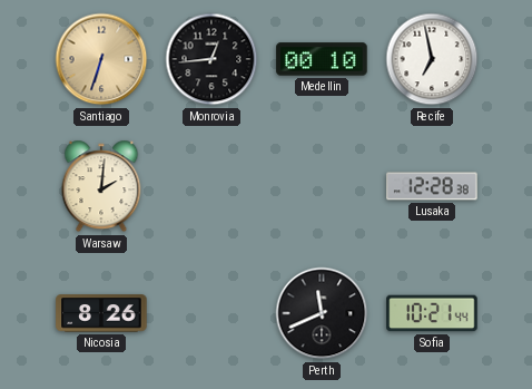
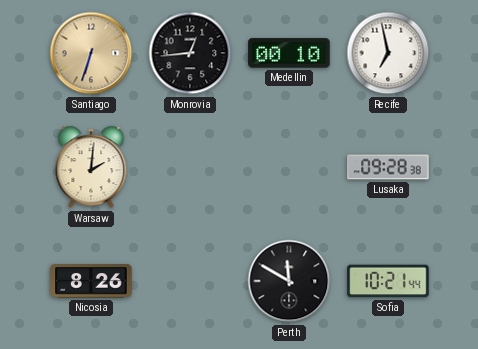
Lusaka: 12:28 -> 09:28 (388, 167)
Perth: 11:41 -> 11:50 (289, 281)
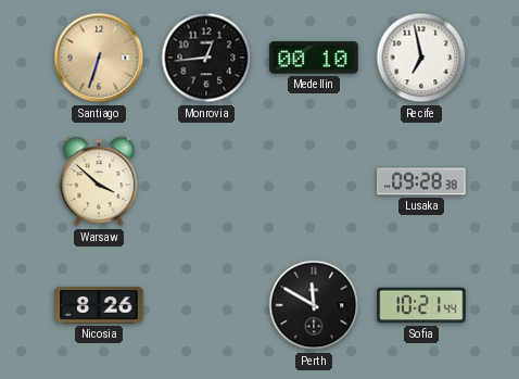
Warsaw: 2:01 -> 3:52 (99, 181)
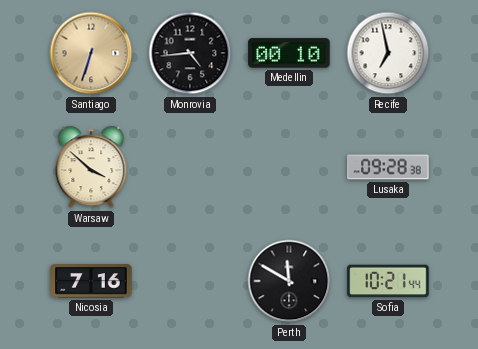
Monrovia: 12:44 -> 4:44 (190, 53)
Nicosia: 8:26 -> 7:16 (91, 281)
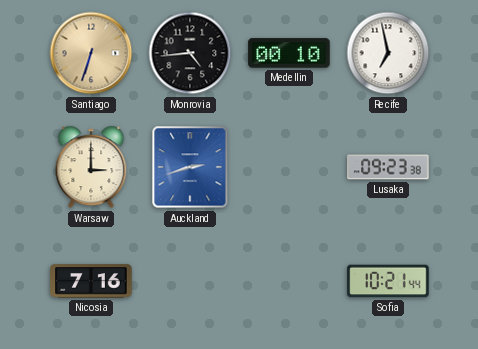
Warsaw: 3:52 -> 3:00 (91, 167)
Auckland: none -> 2:42 (190, 167)
Lusaka: 09:28 -> 09:23 (388, 167)
Perth: 11:50 -> none (289, 281)
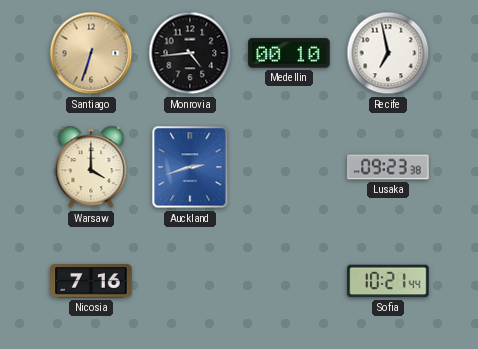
Warsaw: 3:00 -> 4:00 (91, 167)
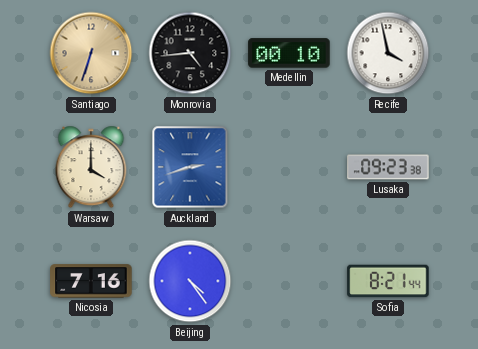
Recife: 6:58 -> 3:58 (388, 53)
Beijing: none -> 4:24 (190, 281)
Sofia: 10:21 -> 8:21 (388, 281)
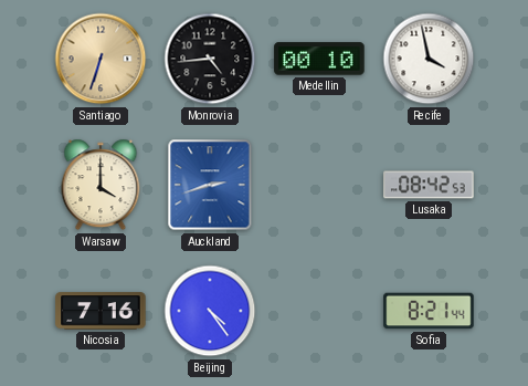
Lusaka: 09:23 -> 08:42 (429, 185)
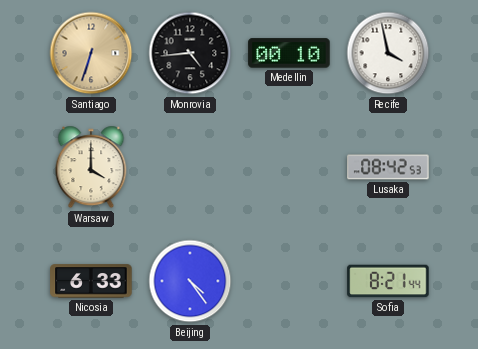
Auckland: 2:42 -> none (210, 185)
Nicosia: 7:16 -> 6:33 (91, 281)
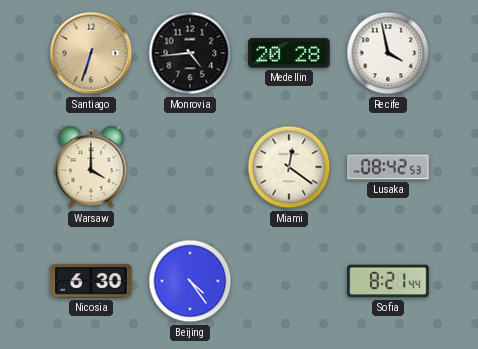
Medellin: 00:10 -> 20:28 (289, 53)
Miami: none -> 12:21 (289, 167)
Nicosia: 6:33 -> 6:30 (91, 281)
